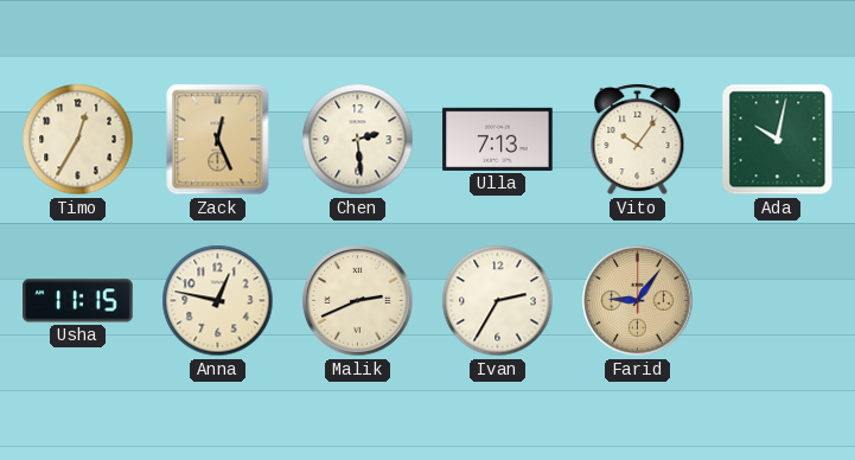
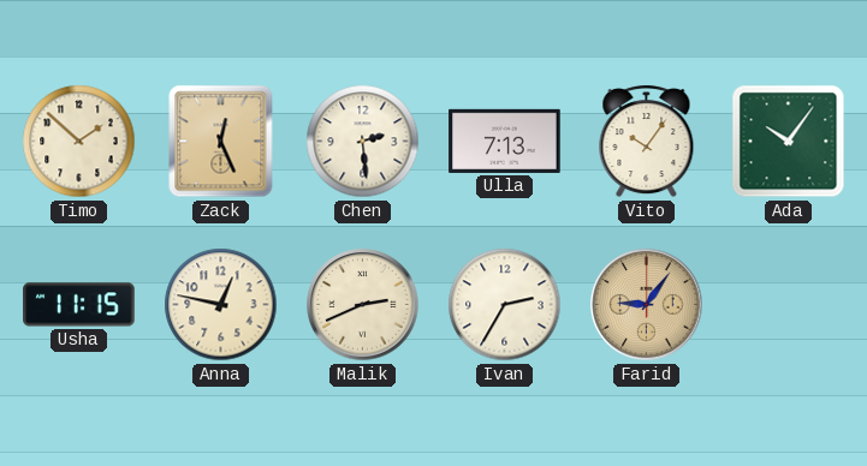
Timo: 12:35 -> 1:52 (79, 142)
Ada: 10:02 -> 10:06 (789, 142)
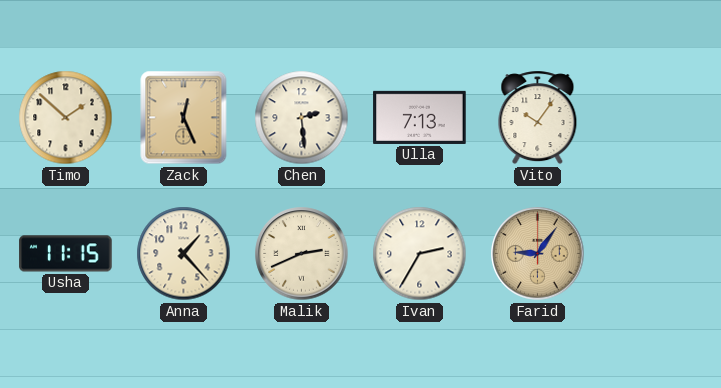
Ada: 10:06 -> none (789, 142)
Anna: 12:47 -> 1:23 (184, 254)
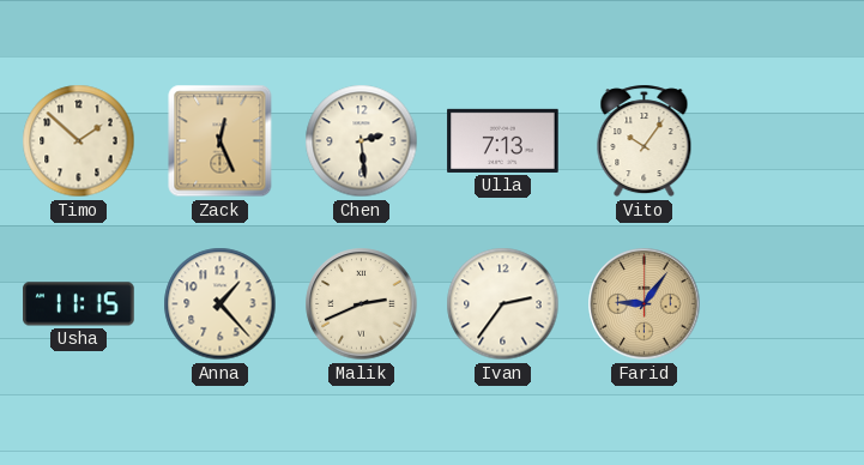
Ivan: 2:35 -> 2:36 (503, 304)
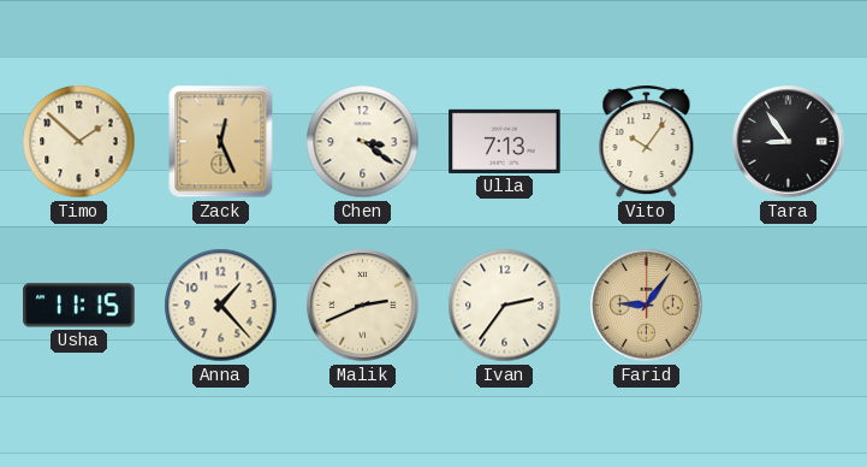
Chen: 2:29 -> 3:21 (363, 142)
Tara: none -> 8:54 (789, 142)
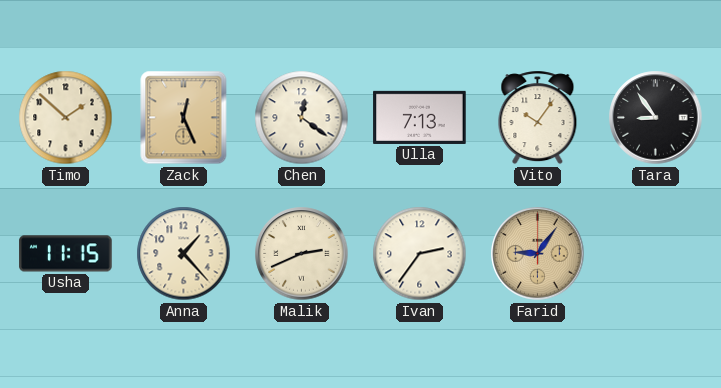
Chen: 3:21 -> 12:21 (302, 118)
